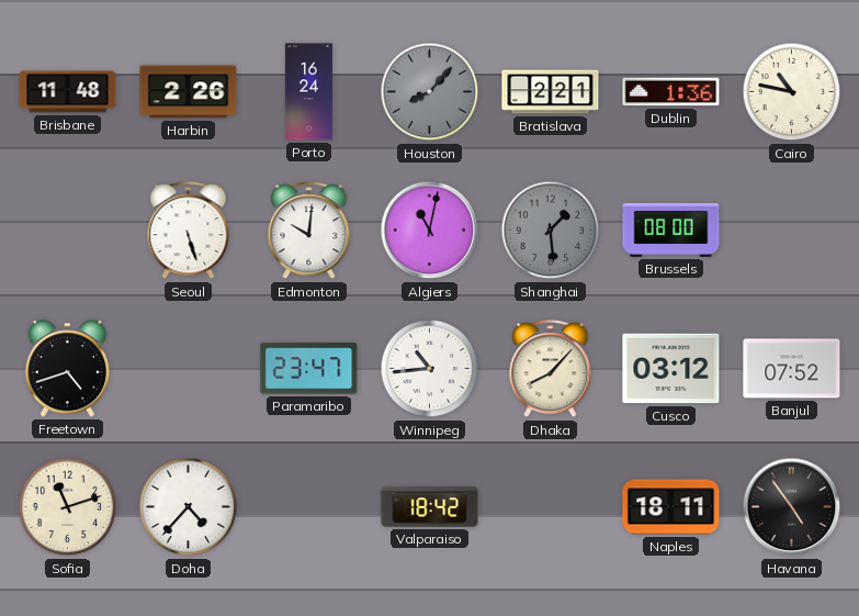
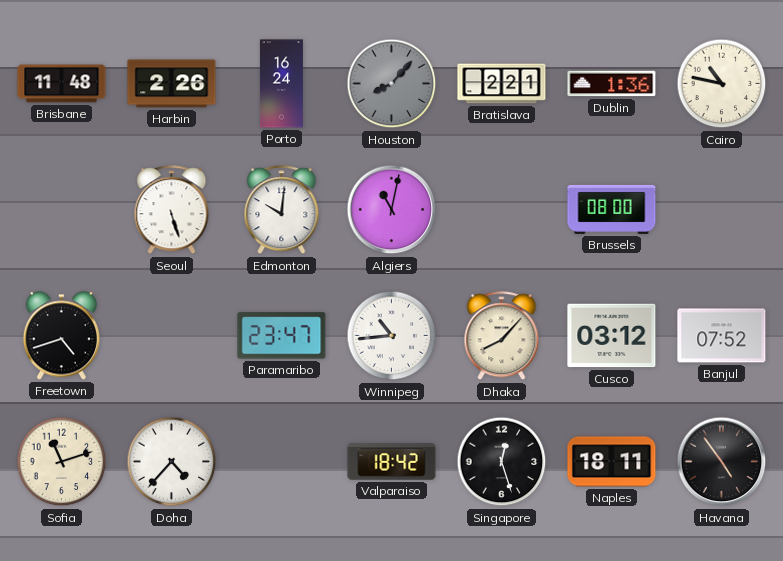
Shanghai: 1:29 -> none (551, 231)
Singapore: none -> 12:27 (502, 462)
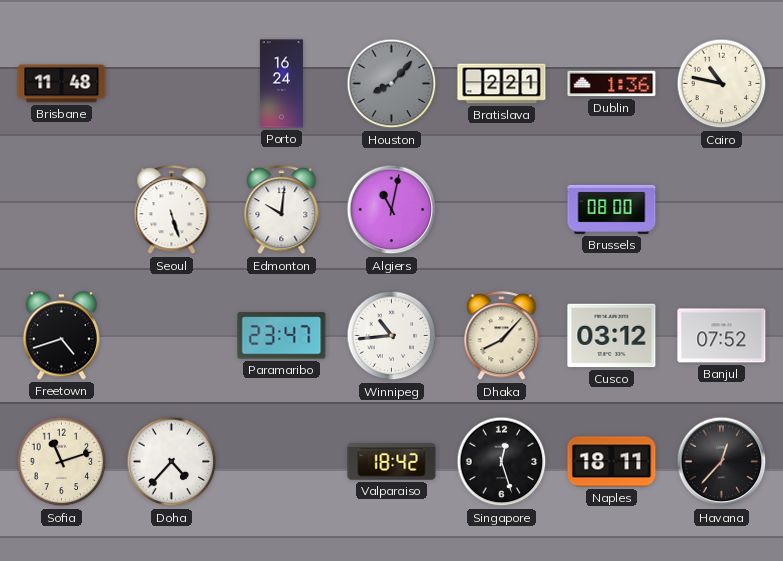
Harbin: 2:26 -> none (172, 84)
Havana: 4:54 -> 12:37 (722, 462)
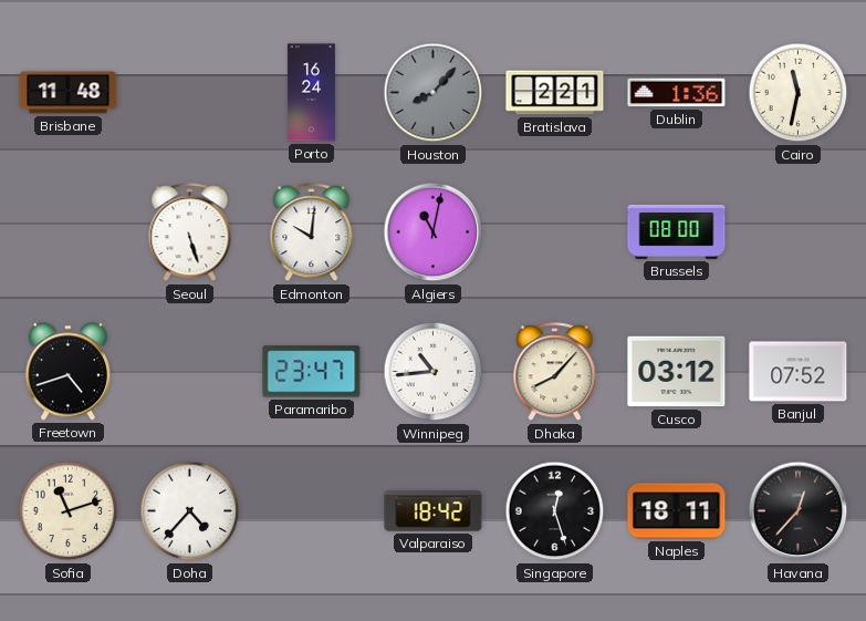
Cairo: 10:47 -> 11:32 (799, 93)
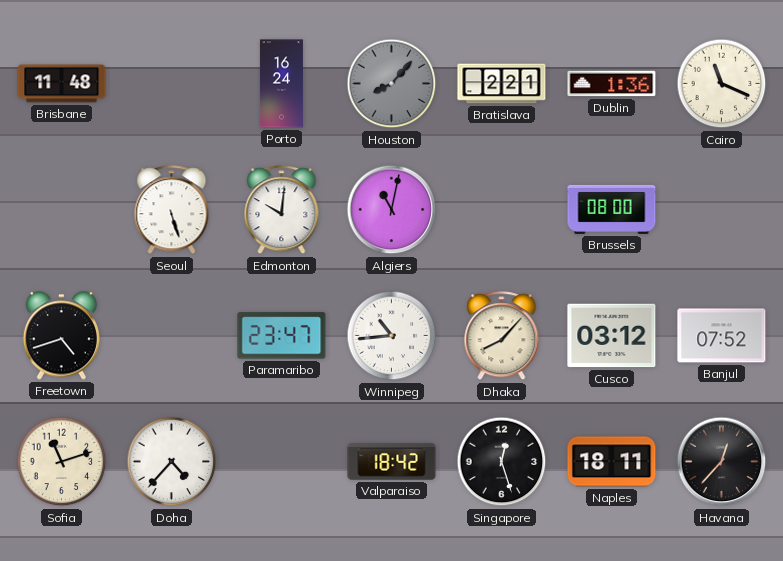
Cairo: 11:32 -> 11:19 (722, 84)
